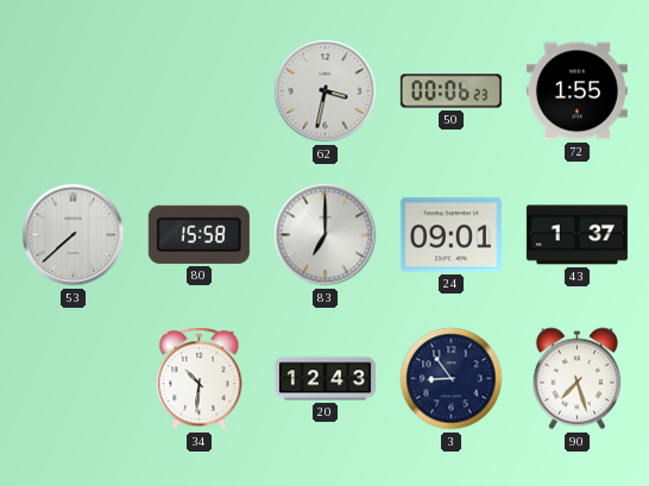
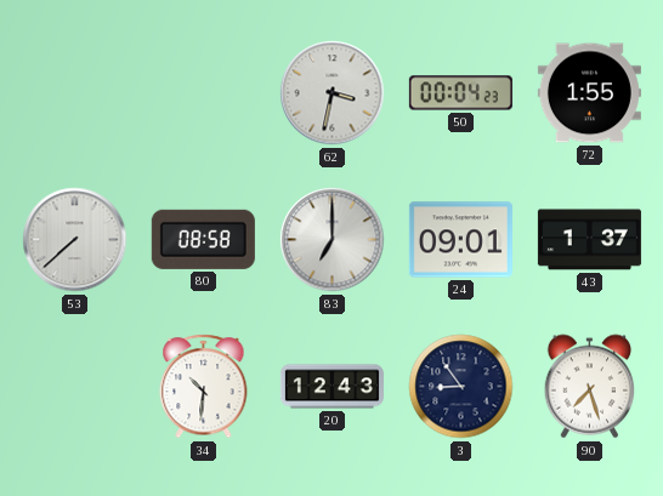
50: 00:06 -> 00:04 (460, 93)
80: 15:58 -> 08:58 (203, 239)
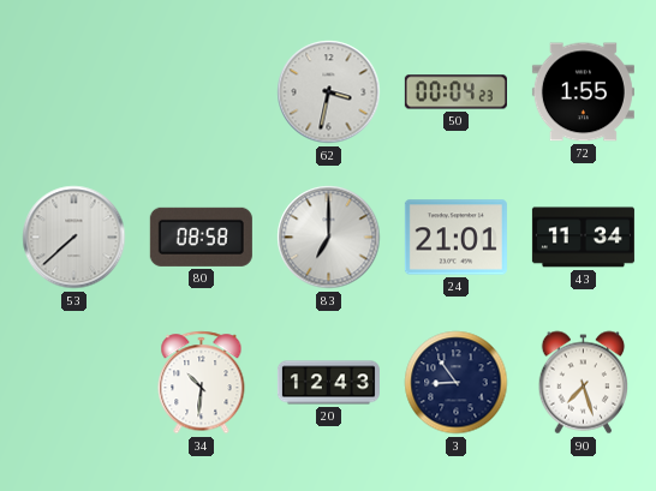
24: 09:01 -> 21:01 (455, 238)
43: 1:37 -> 11:34 (583, 238)
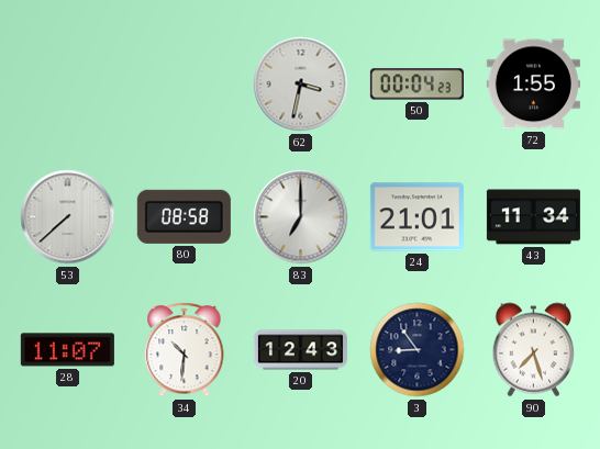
28: none -> 11:07 (67, 350)
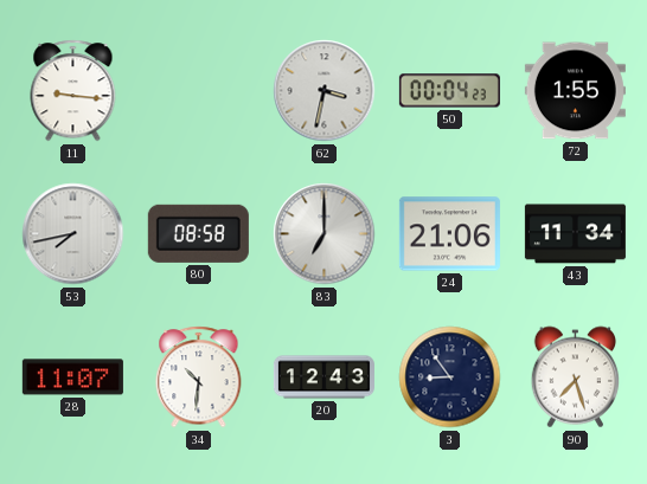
11: none -> 9:16 (73, 91)
53: 7:38 -> 7:43 (73, 234)
24: 21:01 -> 21:06 (449, 234)
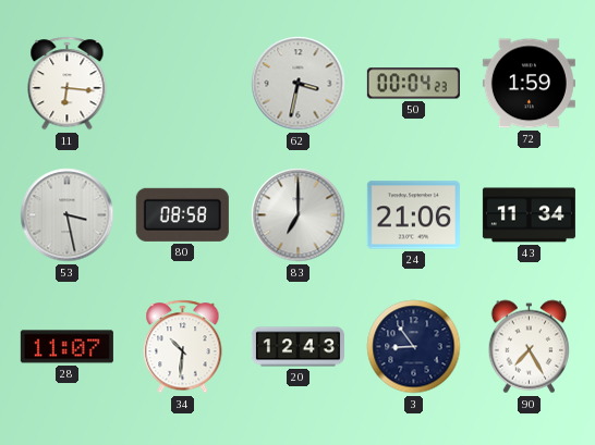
11: 9:16 -> 6:16 (68, 84)
72: 1:55 -> 1:59 (529, 84)
53: 7:43 -> 3:28 (68, 215)
90: 7:27 -> 7:25 (530, 347)
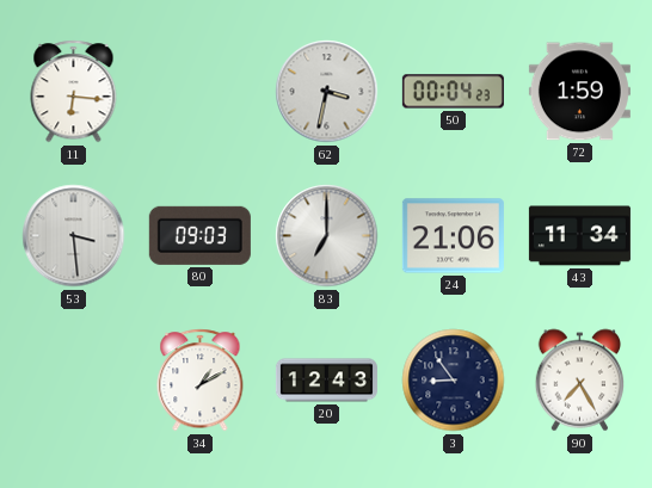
53: 3:28 -> 3:29 (74, 236)
80: 08:58 -> 09:03 (199, 235)
28: 11:07 -> none (66, 347)
34: 10:31 -> 1:10 (201, 381)
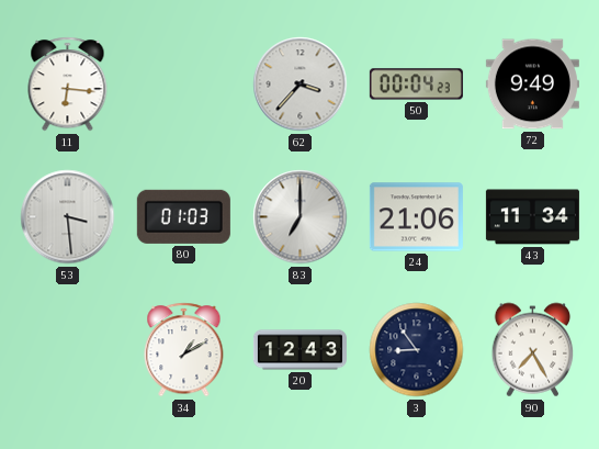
62: 3:32 -> 3:37 (301, 85)
72: 1:59 -> 9:49 (532, 85)
80: 09:03 -> 01:03 (183, 216)
